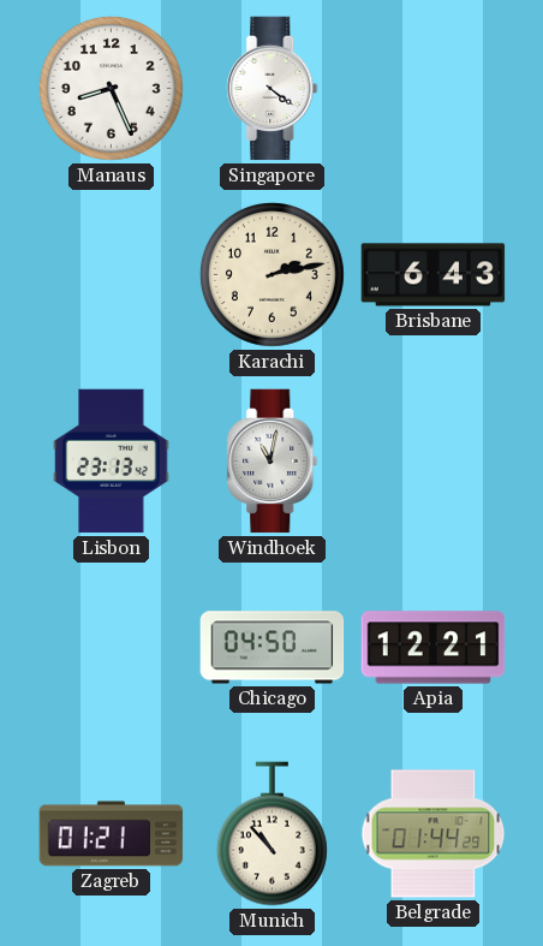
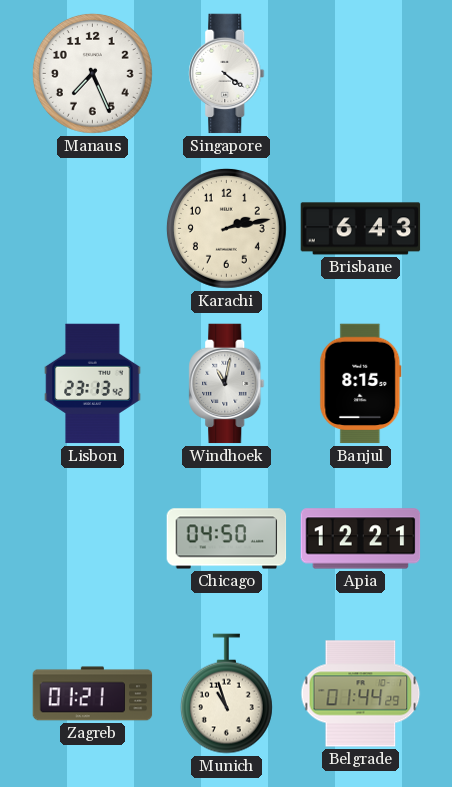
Manaus: 8:26 -> 7:26 (92, 73)
Banjul: none -> 8:15 (361, 384)
Munich: 10:53 -> 10:57 (226, 694)
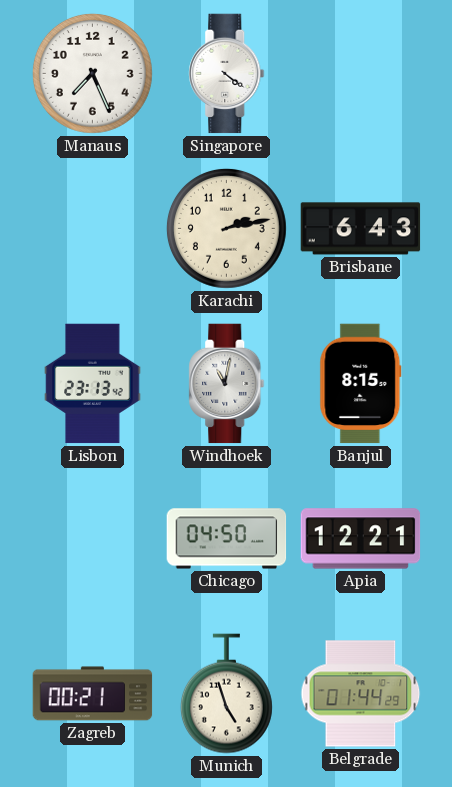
Zagreb: 01:21 -> 00:21 (93, 694)
Munich: 10:57 -> 4:57 (226, 694)
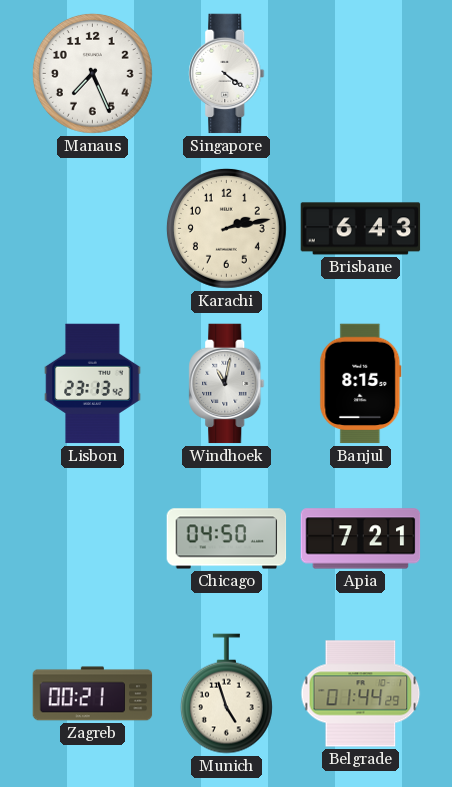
Apia: 12:21 -> 7:21 (361, 539)
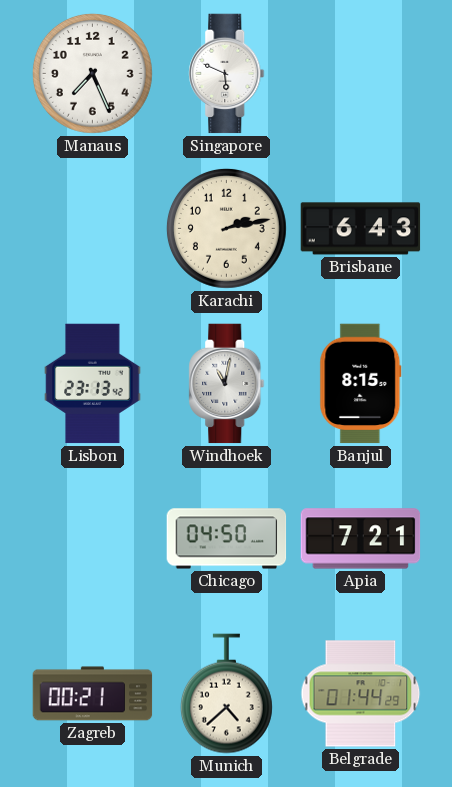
Singapore: 4:21 -> 5:49 (227, 74)
Munich: 4:57 -> 4:38 (226, 694)
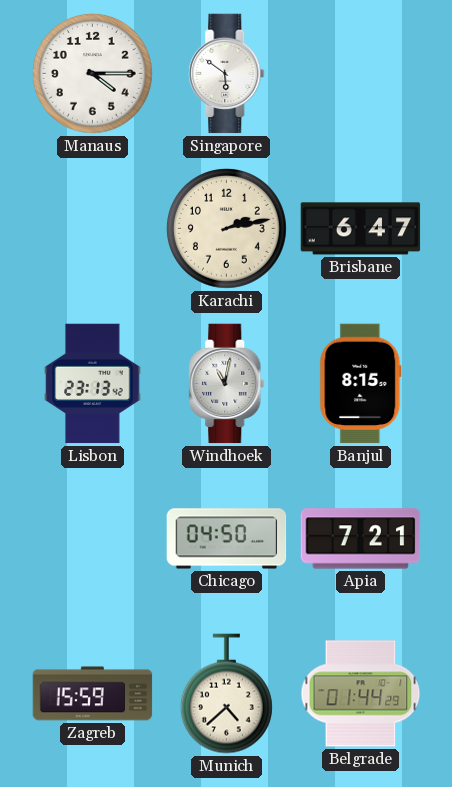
Manaus: 7:26 -> 4:15 (92, 73)
Singapore: 5:49 -> 5:51 (227, 74)
Brisbane: 6:43 -> 6:47 (361, 229)
Zagreb: 00:21 -> 15:59 (93, 694)
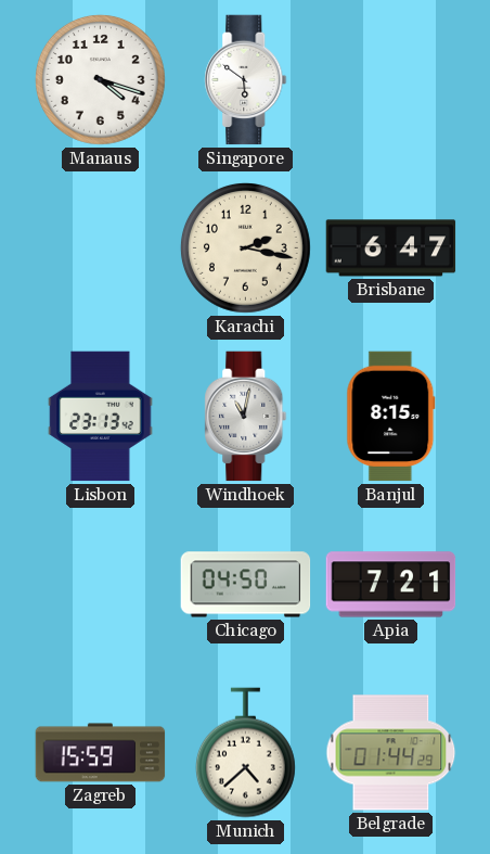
Manaus: 4:15 -> 4:18 (100, 79)
Karachi: 2:13 -> 2:17 (245, 247)
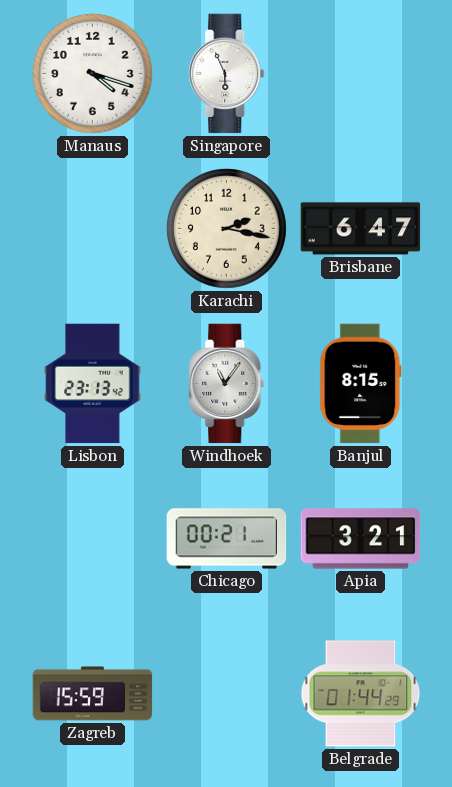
Singapore: 5:51 -> 5:56 (227, 74)
Windhoek: 11:02 -> 11:06 (227, 384)
Chicago: 04:50 -> 00:21 (227, 539)
Apia: 7:21 -> 3:21 (361, 539)
Munich: 4:38 -> none (245, 753)
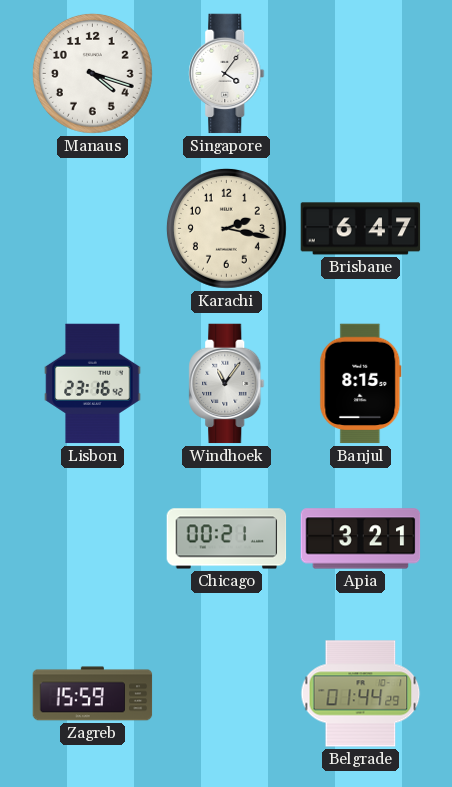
Singapore: 5:56 -> 4:06 (227, 74)
Lisbon: 23:13 -> 23:16 (93, 384)
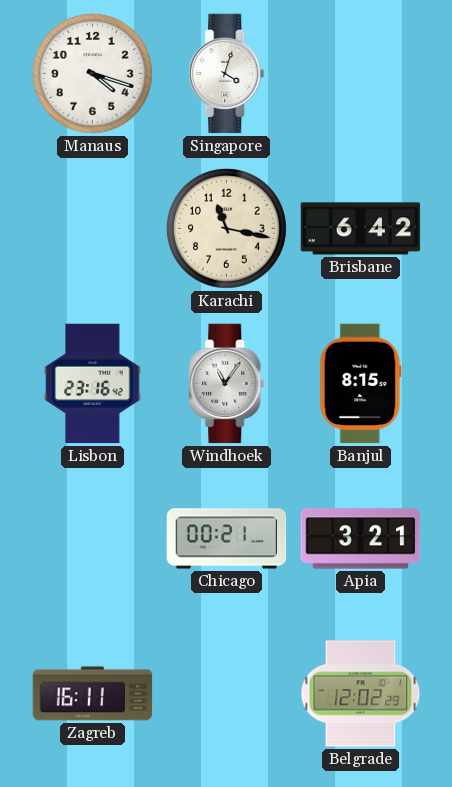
Singapore: 4:06 -> 4:03 (227, 74)
Karachi: 2:17 -> 11:17 (226, 228)
Brisbane: 6:47 -> 6:42 (361, 229)
Zagreb: 15:59 -> 16:11 (93, 694)
Belgrade: 01:44 -> 12:02 (361, 694)
